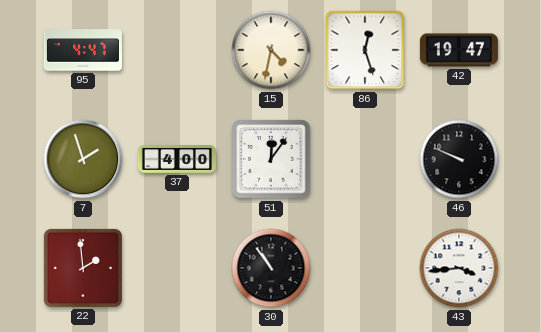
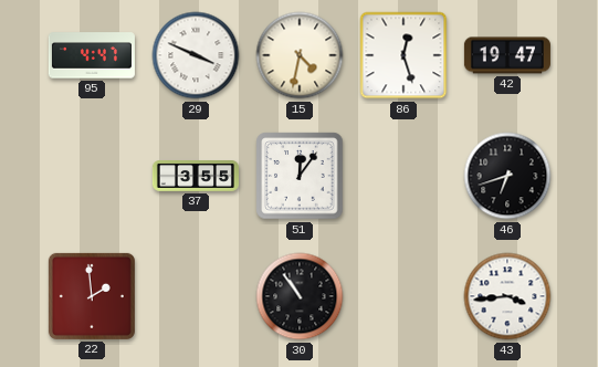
29: none -> 3:49 (196, 55)
7: 1:57 -> none (83, 159)
37: 4:00 -> 3:55 (196, 177)
46: 9:49 -> 6:42 (507, 176)
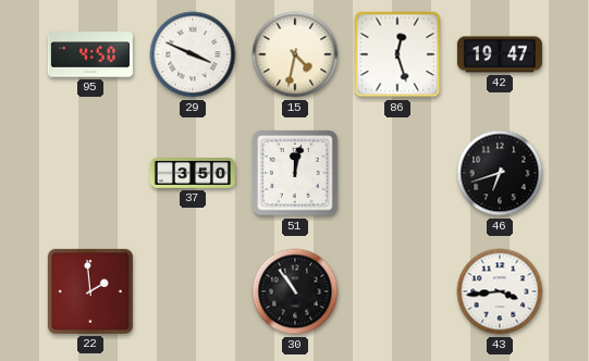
95: 4:47 -> 4:50 (90, 54)
37: 3:55 -> 3:50 (193, 174)
51: 12:06 -> 12:02 (295, 173)
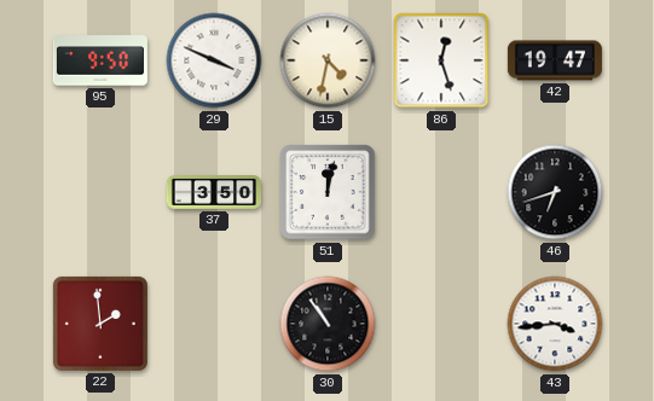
95: 4:50 -> 9:50 (100, 60)
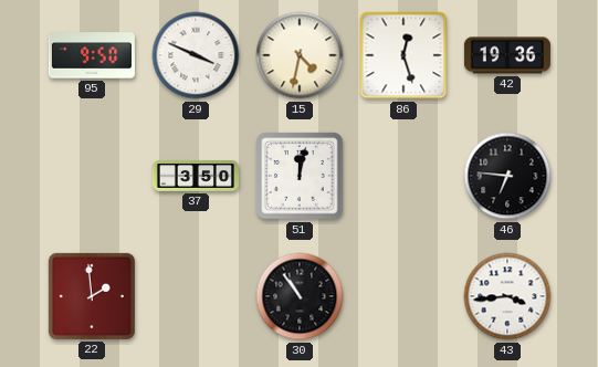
42: 19:47 -> 19:36 (507, 55)
46: 6:42 -> 6:46 (507, 176)
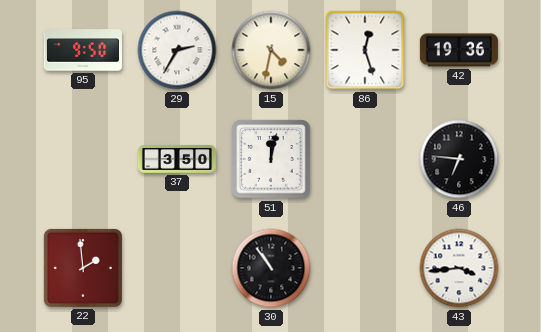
29: 3:49 -> 2:35 (177, 50)
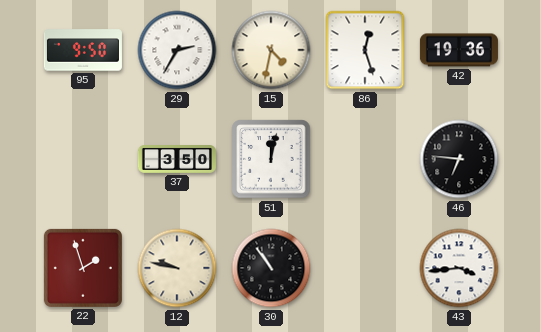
22: 1:59 -> 1:57 (83, 268)
12: none -> 9:47 (177, 268)
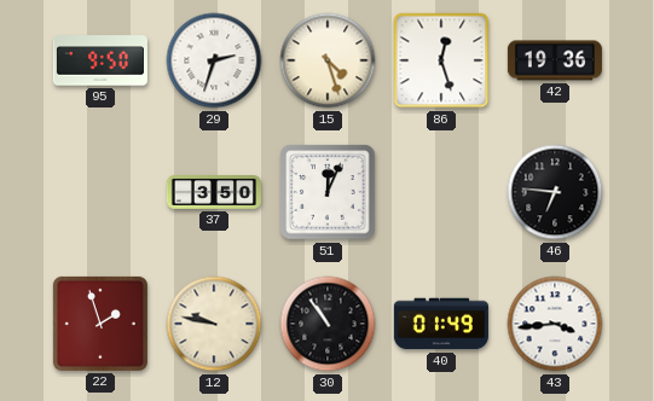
29: 2:35 -> 2:33 (214, 60)
15: 4:32 -> 4:27 (328, 60)
51: 12:02 -> 12:04 (328, 192)
40: none -> 01:49 (441, 324)
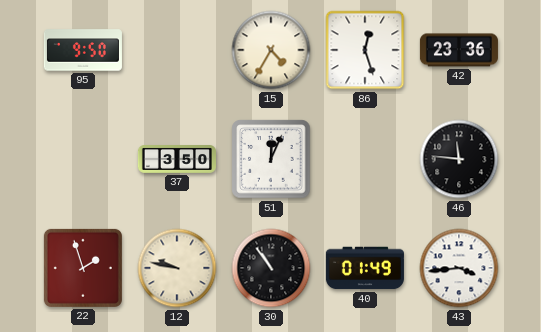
29: 2:33 -> none (214, 60)
15: 4:27 -> 4:35 (271, 50)
42: 19:36 -> 23:36 (459, 50)
46: 6:46 -> 11:46 (459, 159)
